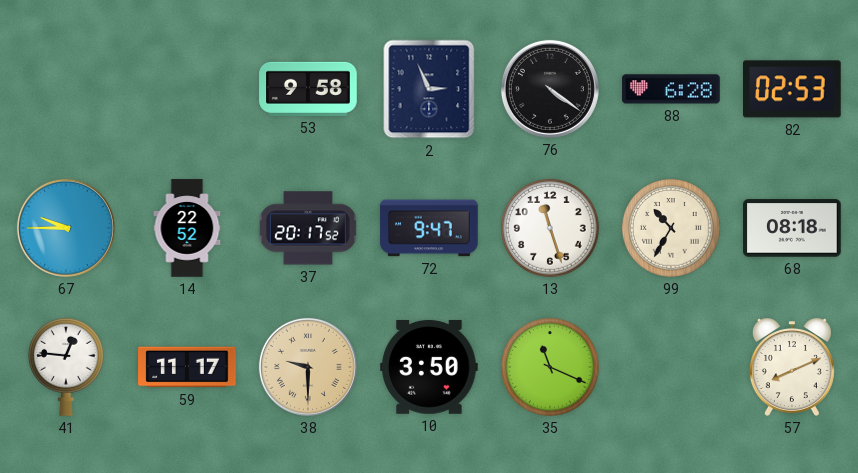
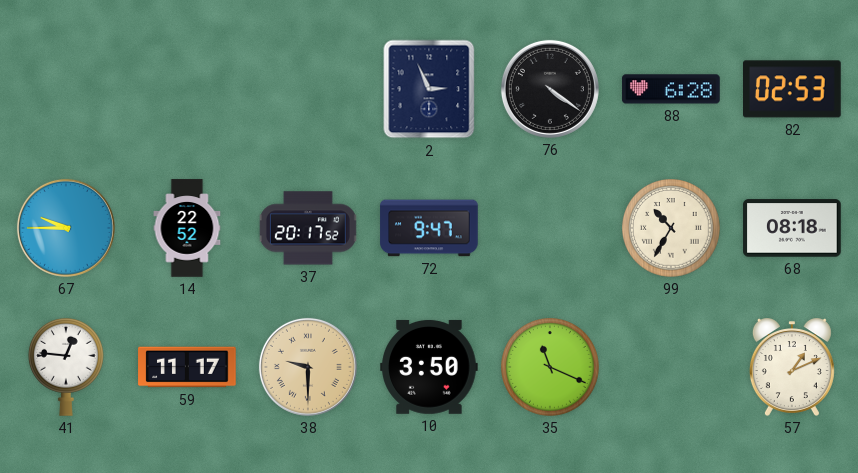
53: 9:58 -> none (308, 89)
13: 11:27 -> none (551, 229)
57: 8:11 -> 1:11 (792, 367)
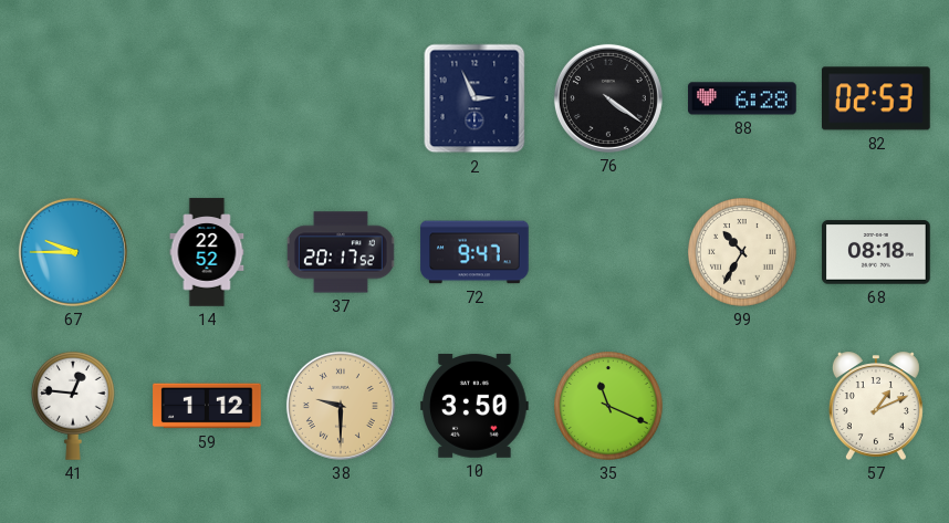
59: 11:17 -> 1:12 (207, 406)
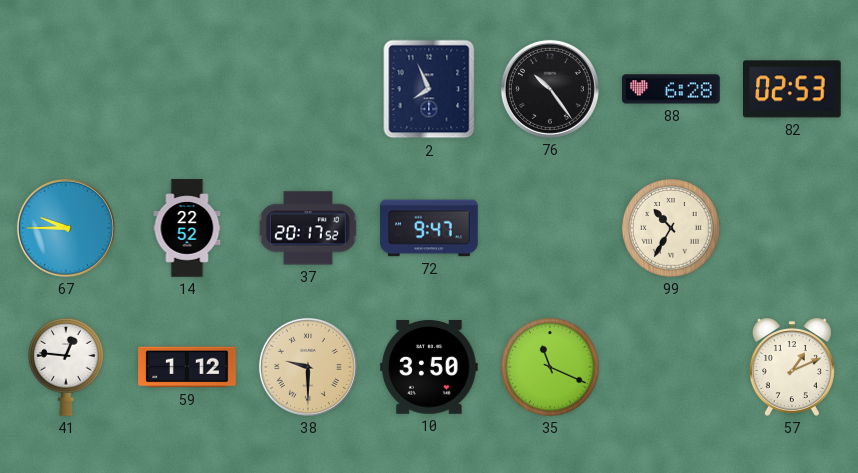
2: 2:56 -> 7:56 (429, 89)
76: 4:21 -> 10:24 (550, 89)
68: 08:18 -> none (876, 252)
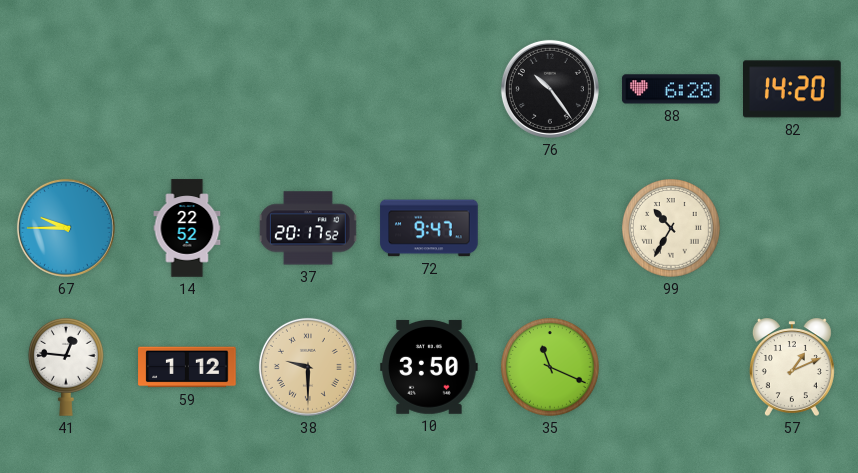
2: 7:56 -> none (429, 89)
82: 02:53 -> 14:20 (793, 89)
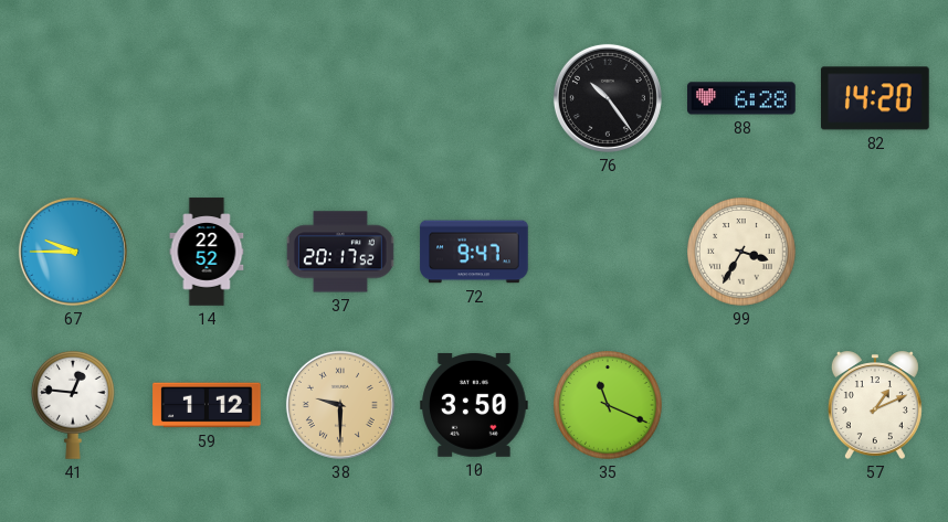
99: 10:35 -> 3:35 (742, 253)
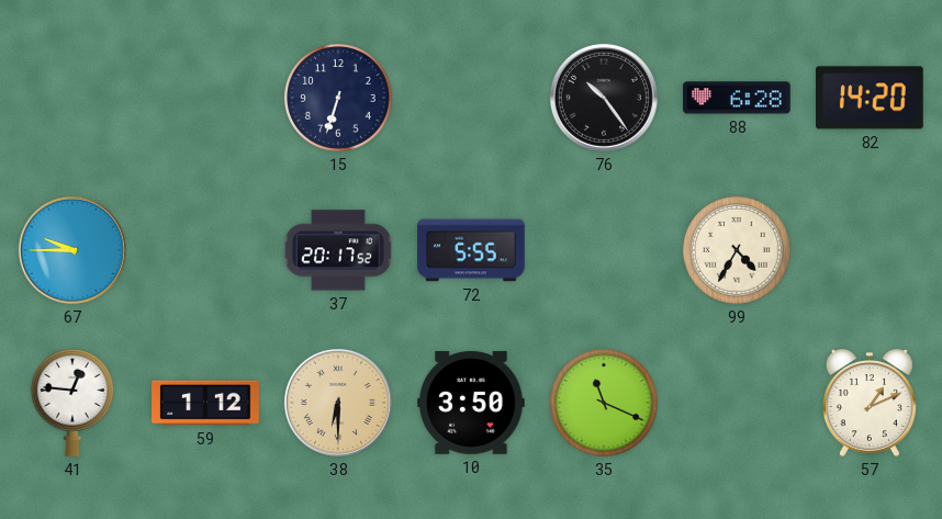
15: none -> 6:33 (339, 99)
14: 22:52 -> none (207, 252)
72: 9:47 -> 5:55 (471, 250)
99: 3:35 -> 4:35 (738, 251)
38: 9:30 -> 6:30 (338, 403)
